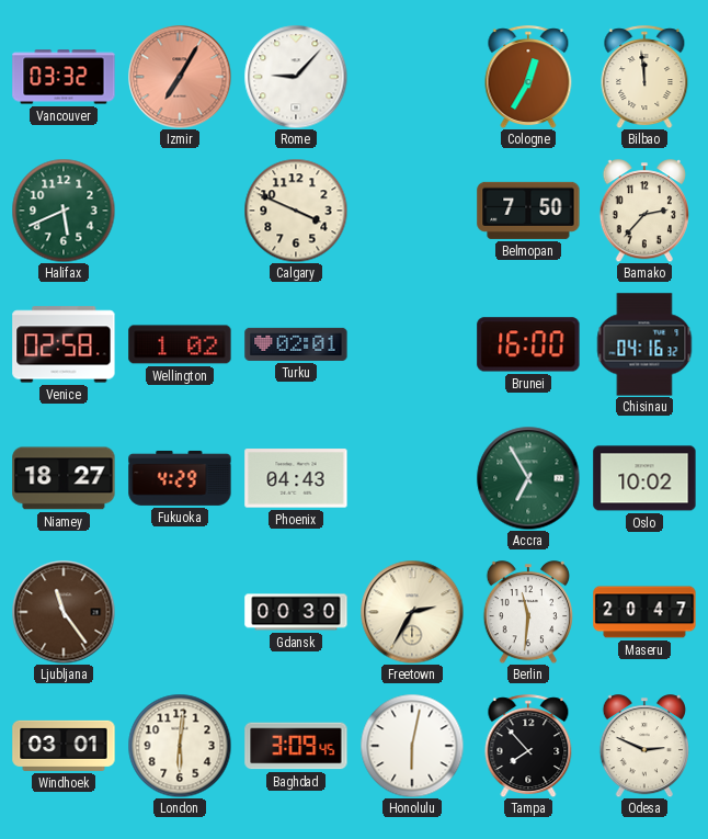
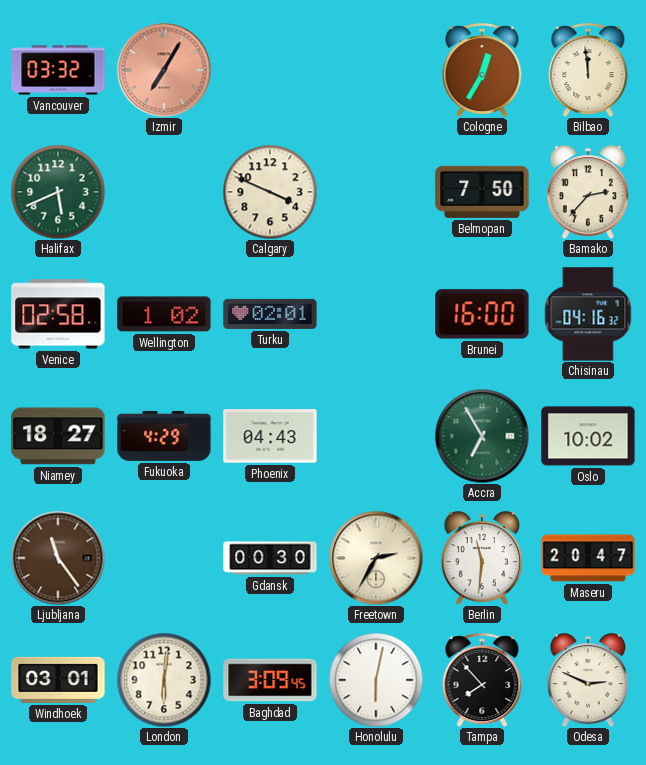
Rome: 9:07 -> none (296, 77)
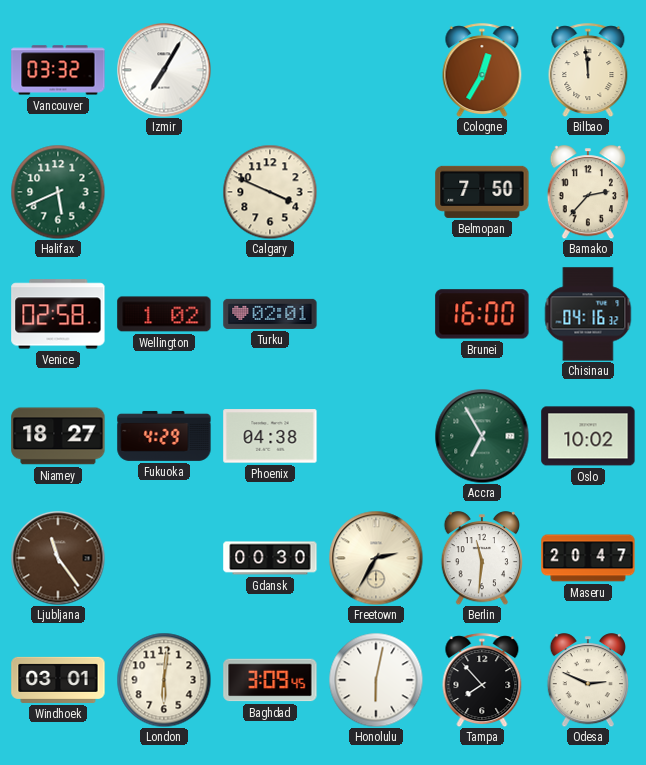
Izmir dial: salmon -> white (164, 70)
Phoenix: 04:43 -> 04:38 (270, 436)
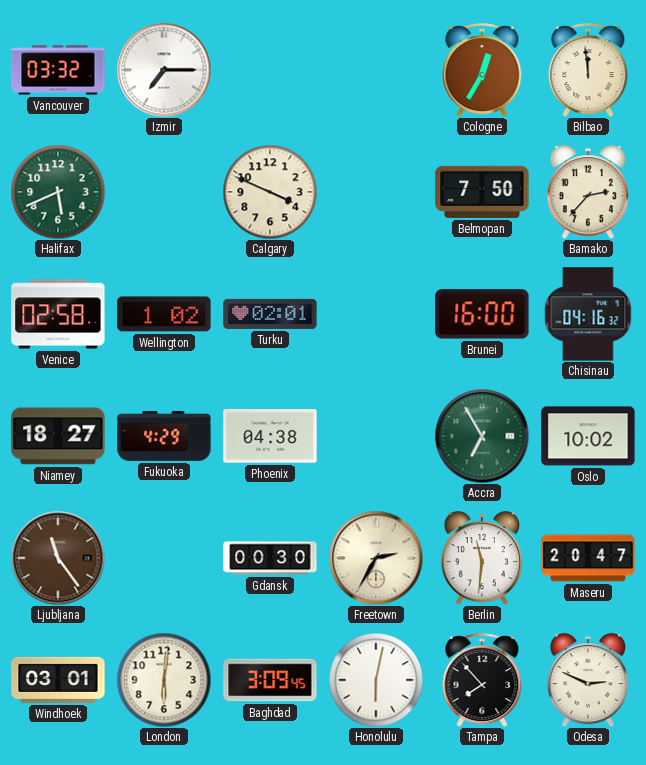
Izmir: 7:05 -> 7:15 (164, 70)
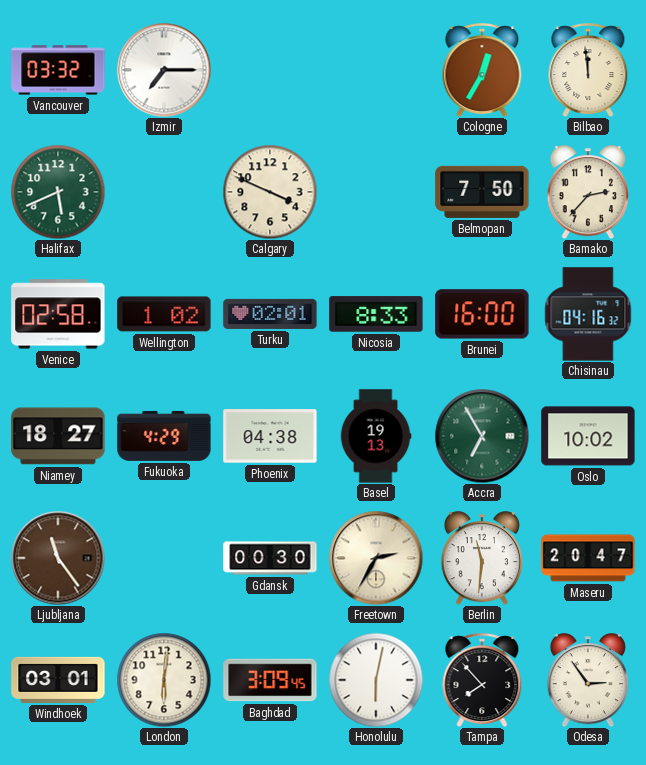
Nicosia: none -> 8:33 (376, 314)
Basel: none -> 19:13 (376, 436)
Odesa: 2:49 -> 2:54 (588, 680)
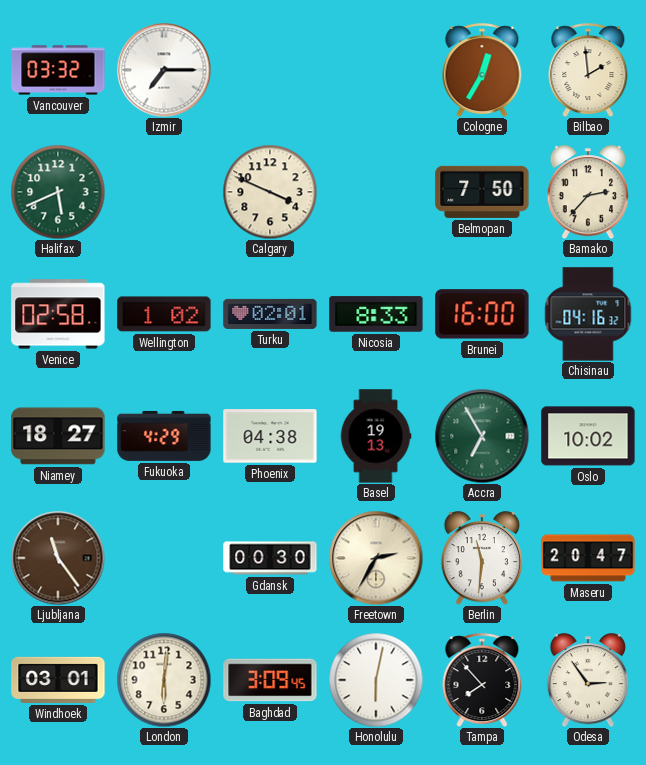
Bilbao: 11:59 -> 1:59 (588, 70)
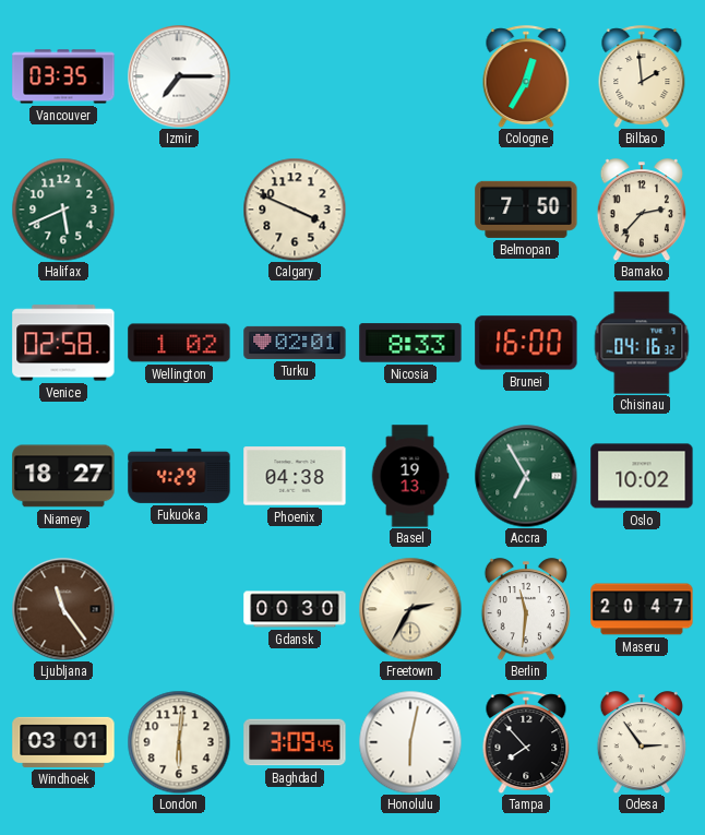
Vancouver: 03:32 -> 03:35 (63, 76)
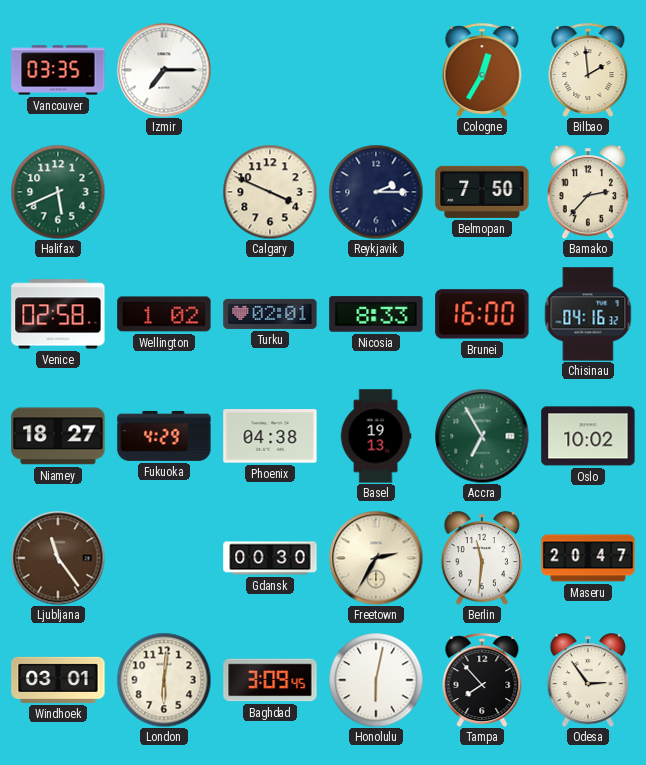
Reykjavik: none -> 2:15 (376, 192)
